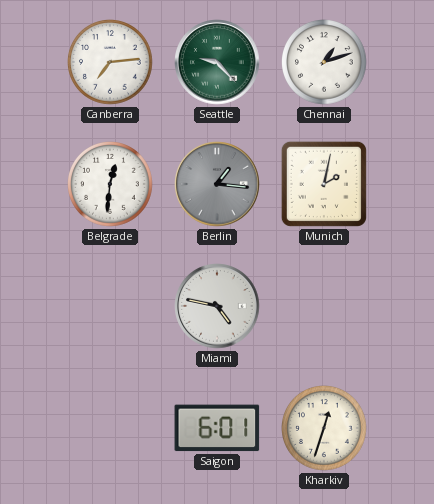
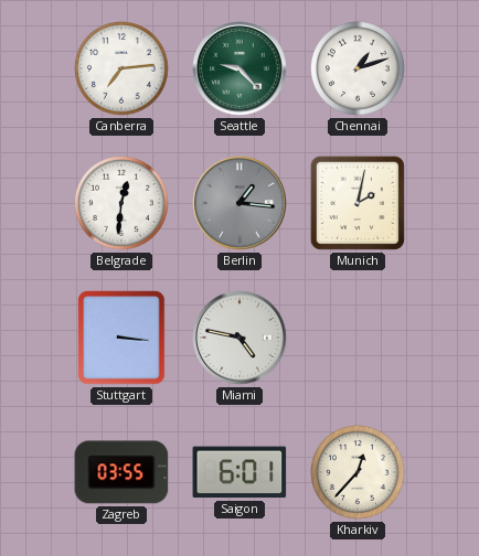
Stuttgart: none -> 3:16 (121, 338)
Zagreb: none -> 03:55 (121, 472)
Kharkiv: 12:33 -> 12:37 (359, 473)
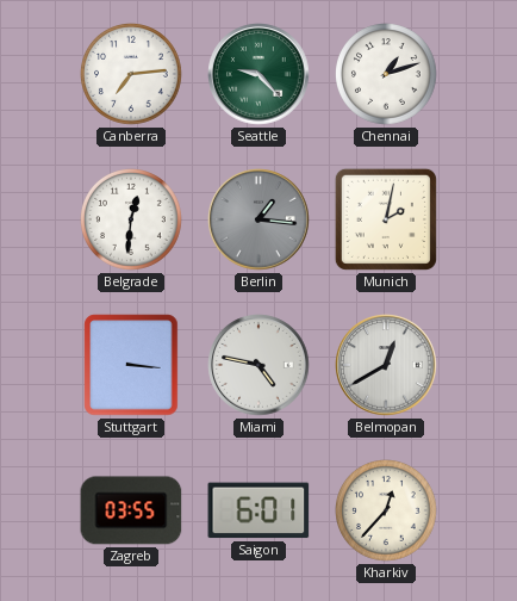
Belmopan: none -> 12:40 (386, 365)
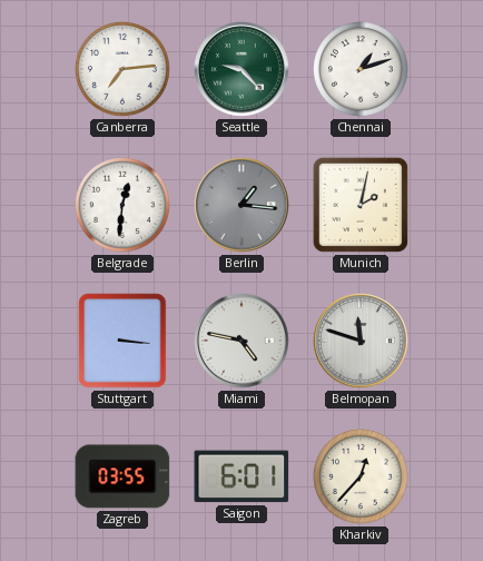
Belmopan: 12:40 -> 11:48 (361, 341)
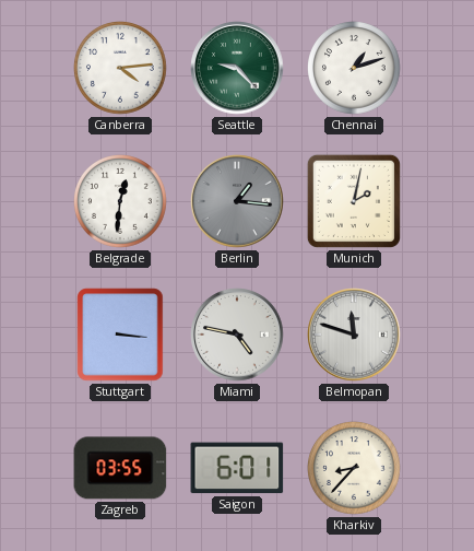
Canberra: 7:14 -> 4:14 (121, 69)
Kharkiv: 12:37 -> 8:37 (355, 469)
